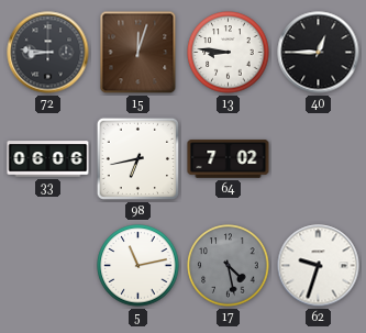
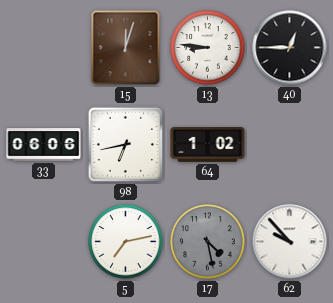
72: 8:46 -> none (48, 53)
64: 7:02 -> 1:02 (208, 145)
5: 11:13 -> 7:13 (126, 242)
62: 9:33 -> 9:53 (290, 242)
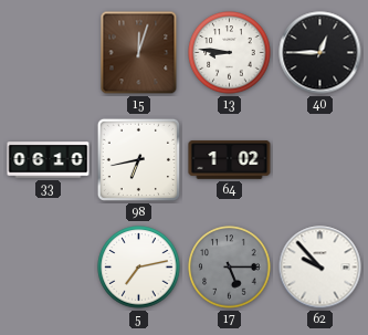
33: 06:06 -> 06:10 (49, 160)
17: 4:28 -> 5:15 (230, 268)
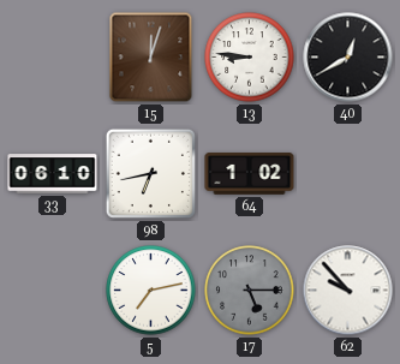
40: 12:45 -> 12:40 (348, 58)
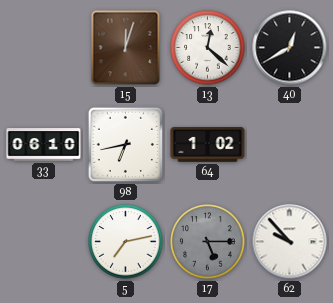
13: 8:46 -> 12:22 (208, 48)
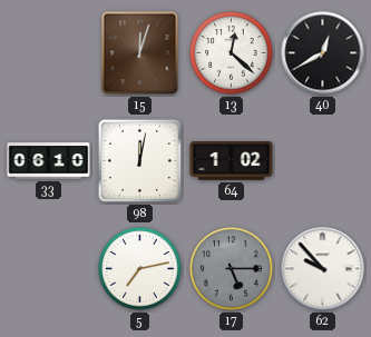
98: 6:43 -> 12:02 (139, 160)
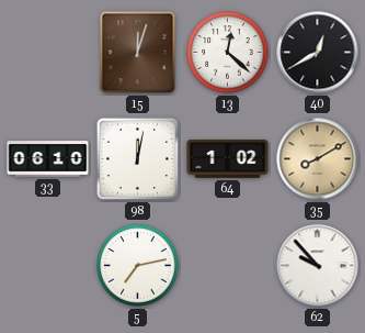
35: none -> 8:10 (318, 159)
17: 5:15 -> none (232, 269)
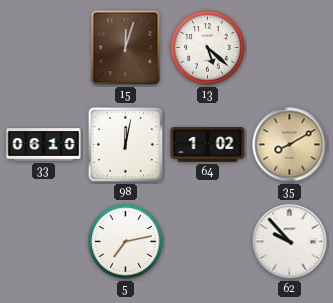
13: 12:22 -> 5:22 (208, 48)
40: 12:40 -> none (318, 53)
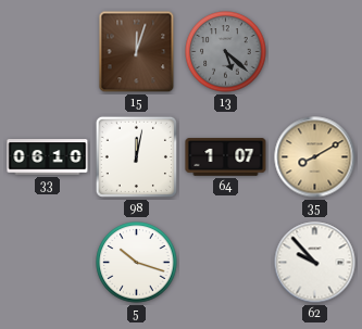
13 dial: white -> grey (226, 52)
64: 1:02 -> 1:07 (226, 157)
5: 7:13 -> 10:18 (137, 263)
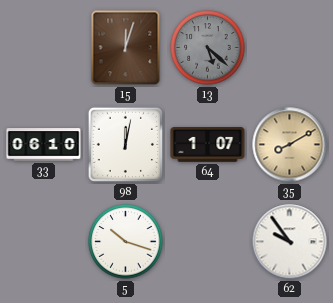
62: 9:53 -> 9:54 (290, 242)
